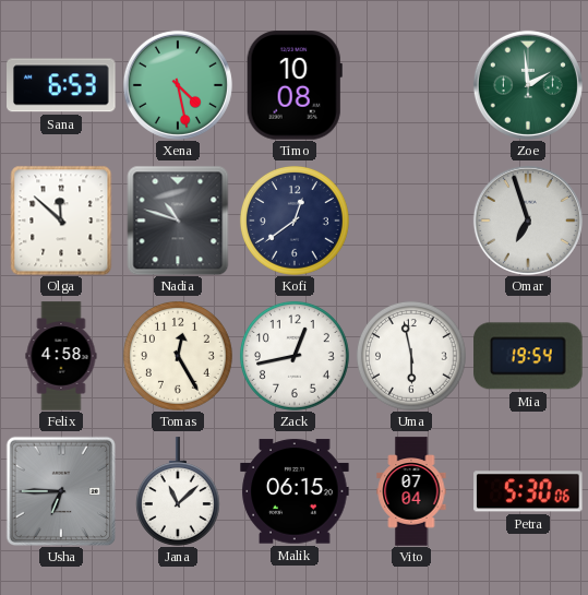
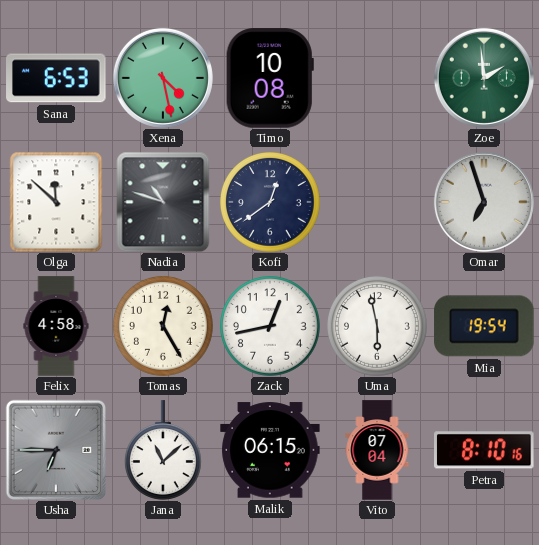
Petra: 5:30 -> 8:10 (484, 450)
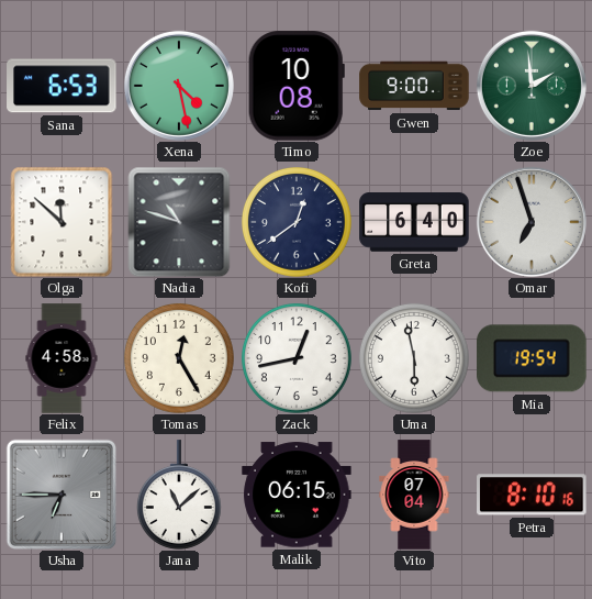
Gwen: none -> 9:00 (414, 86)
Greta: none -> 6:40 (414, 223)
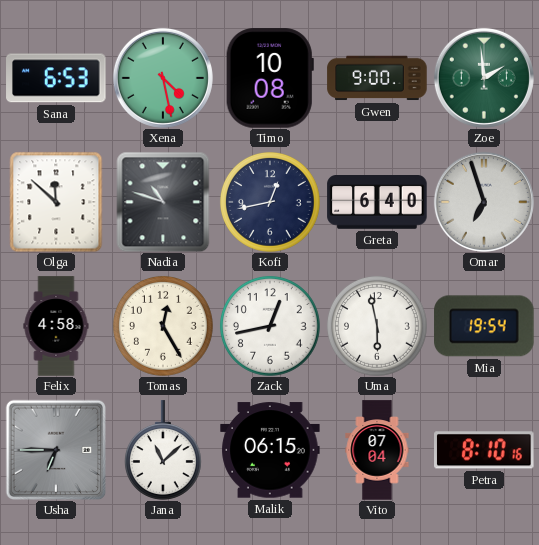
Kofi: 12:39 -> 12:43 (270, 202)
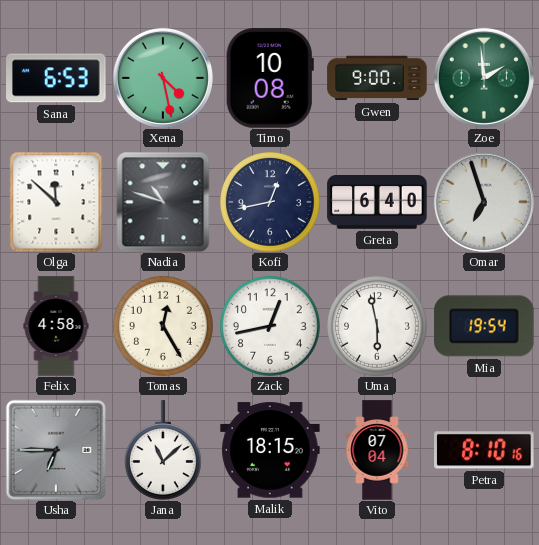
Malik: 06:15 -> 18:15 (270, 450)
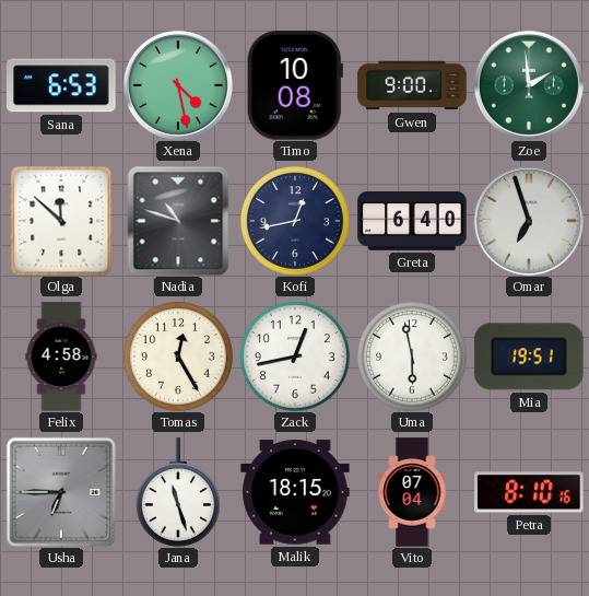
Mia: 19:54 -> 19:51 (529, 357)
Jana: 11:08 -> 11:27 (178, 492)
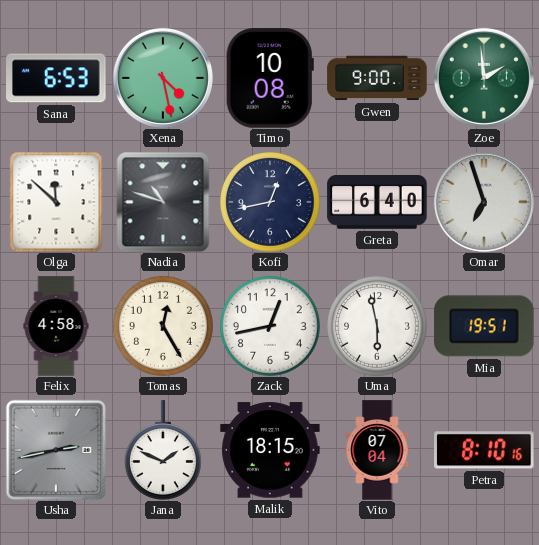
Usha: 6:45 -> 2:43 (55, 449)
Jana: 11:27 -> 1:49 (163, 450)
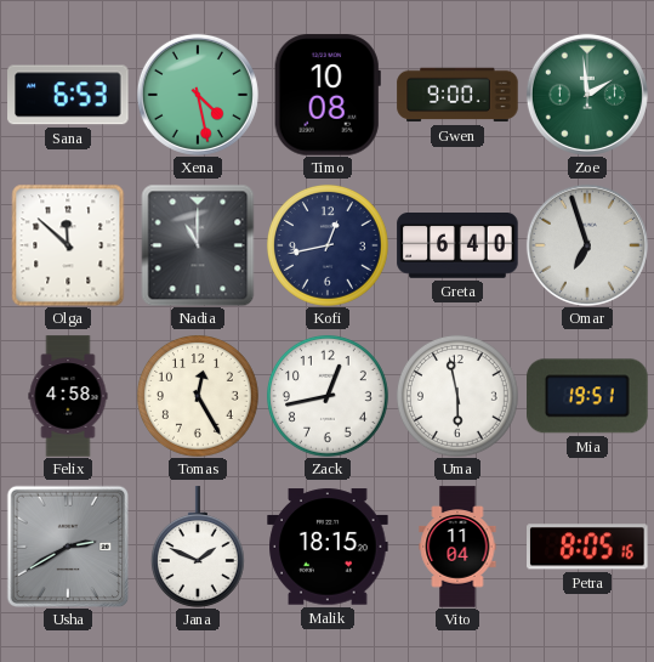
Nadia: 10:48 -> 11:00 (198, 245)
Usha: 2:43 -> 2:40 (67, 545)
Vito: 07:04 -> 11:04 (457, 547)
Petra: 8:10 -> 8:05 (587, 547)
